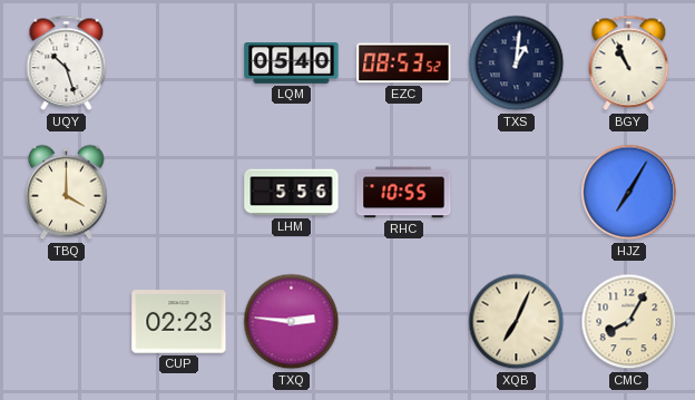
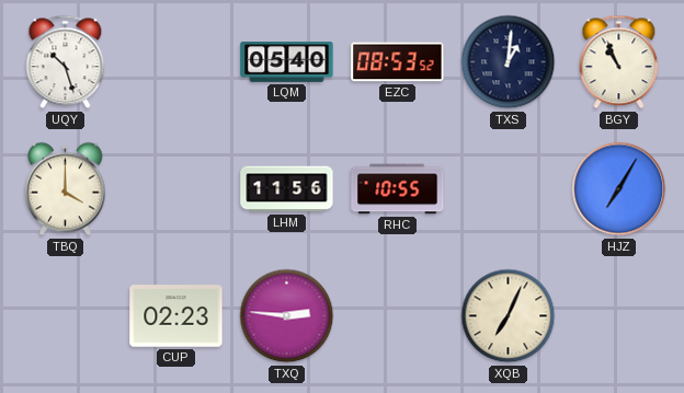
LHM: 5:56 -> 11:56 (287, 189)
CMC: 8:05 -> none (629, 322)
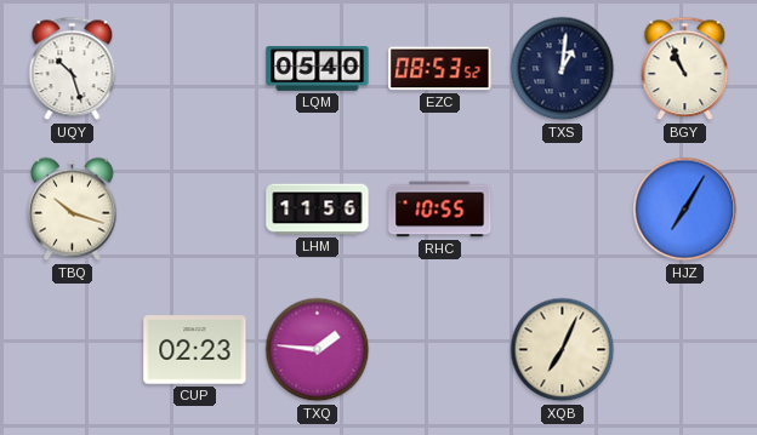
TBQ: 4:00 -> 10:18 (73, 210)
TXQ: 2:46 -> 1:46 (318, 350)
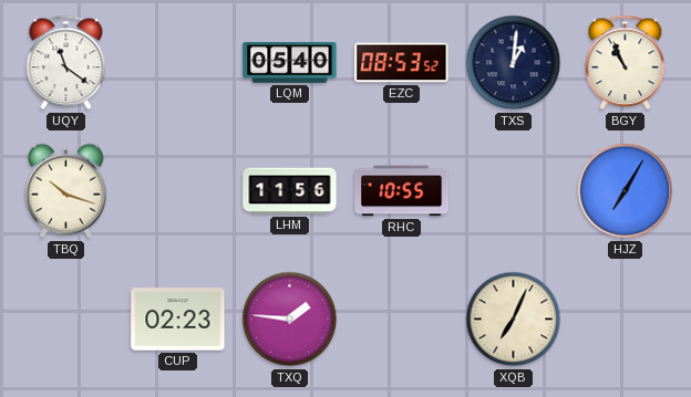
UQY: 10:27 -> 11:21 (66, 63)
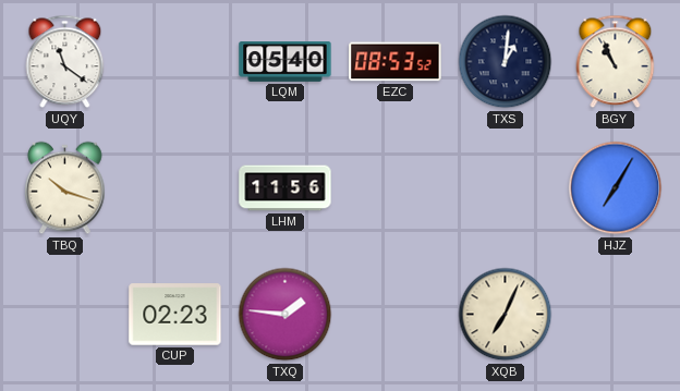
RHC: 10:55 -> none (402, 191)
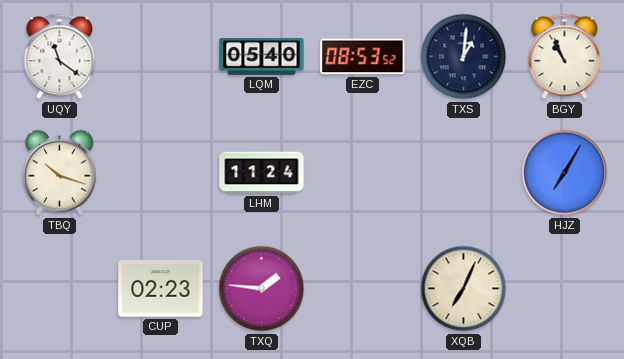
LHM: 11:56 -> 11:24 (262, 173)
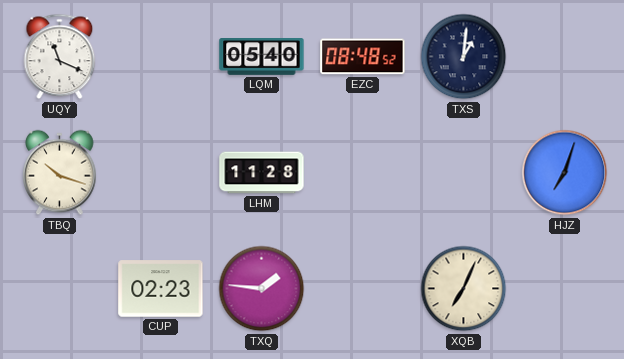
UQY: 11:21 -> 11:19 (60, 57)
EZC: 08:53 -> 08:48 (363, 57)
BGY: 10:56 -> none (565, 57)
LHM: 11:24 -> 11:28 (262, 173)
HJZ: 7:05 -> 7:03 (565, 173)
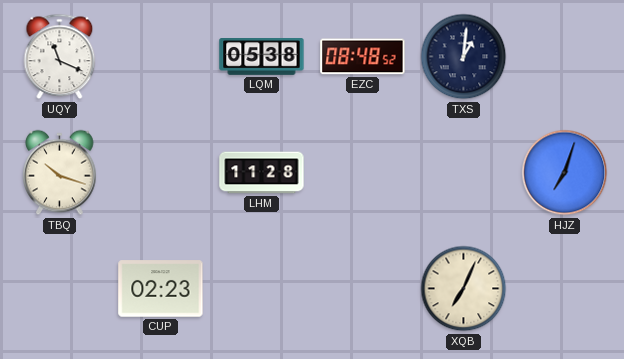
LQM: 05:40 -> 05:38 (262, 57)
TXQ: 1:46 -> none (262, 289)
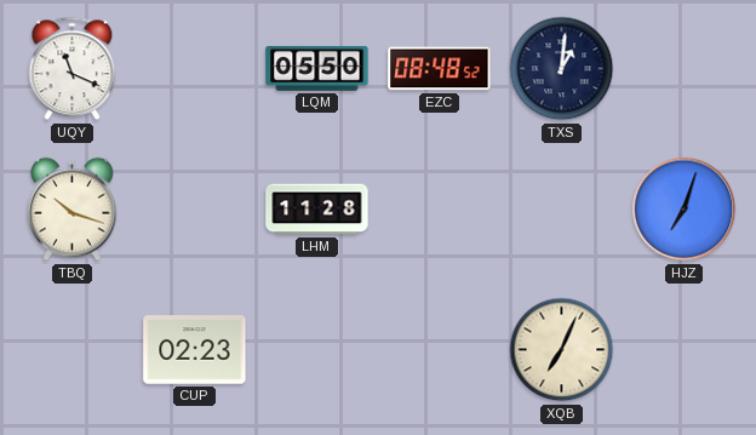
LQM: 05:38 -> 05:50 (317, 69)
